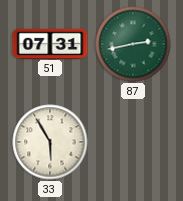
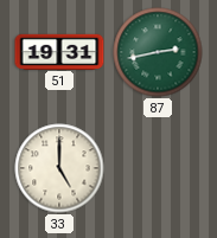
51: 07:31 -> 19:31 (59, 51)
33: 5:55 -> 5:00 (59, 168)
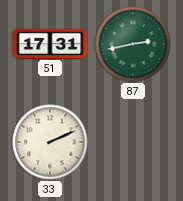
51: 19:31 -> 17:31 (50, 43)
33: 5:00 -> 2:11 (50, 142)
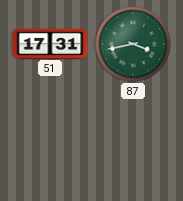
87: 2:43 -> 3:43 (133, 44)
33: 2:11 -> none (50, 142)
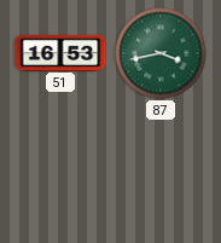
51: 17:31 -> 16:53 (60, 52)
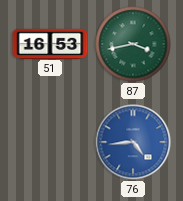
76: none -> 4:44 (133, 142)
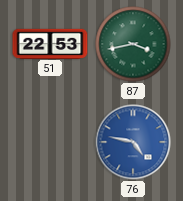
51: 16:53 -> 22:53 (50, 43)
76: 4:44 -> 4:47 (133, 142)
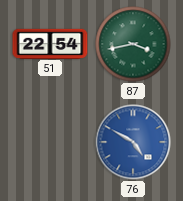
51: 22:53 -> 22:54 (50, 43)
76: 4:47 -> 4:50 (133, 142)
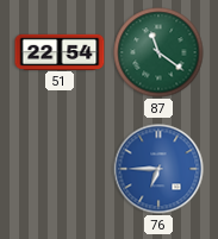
87: 3:43 -> 11:21 (158, 52)
76: 4:50 -> 6:45 (158, 169)
